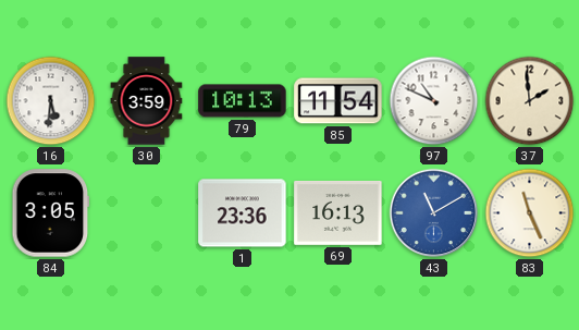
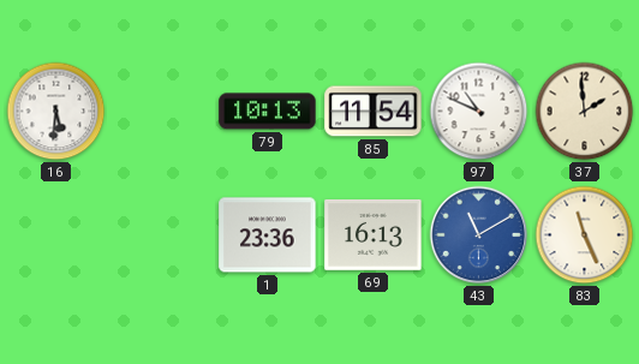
30: 3:59 -> none (147, 101)
84: 3:05 -> none (51, 213)
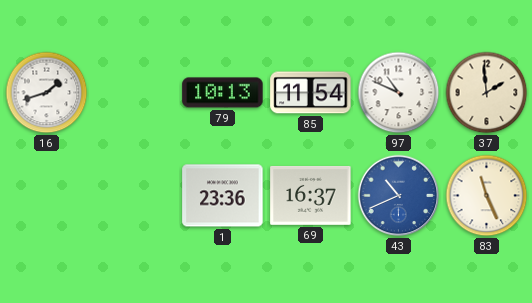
16: 5:31 -> 1:42 (47, 93)
69: 16:13 -> 16:37 (311, 195)
43: 11:10 -> 10:41 (399, 196)
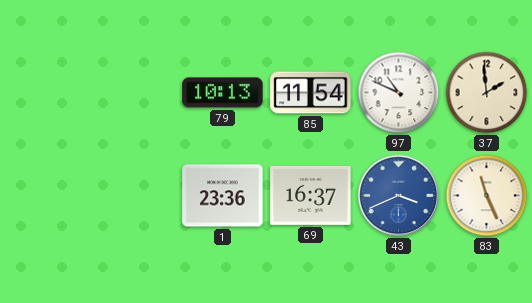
16: 1:42 -> none (47, 93)
43: 10:41 -> 3:41 (399, 196)
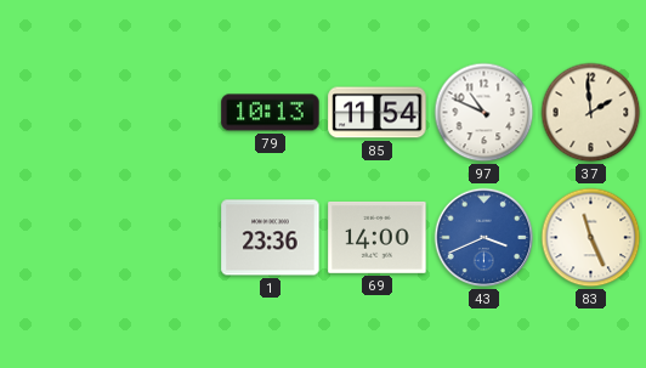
69: 16:37 -> 14:00 (378, 237)
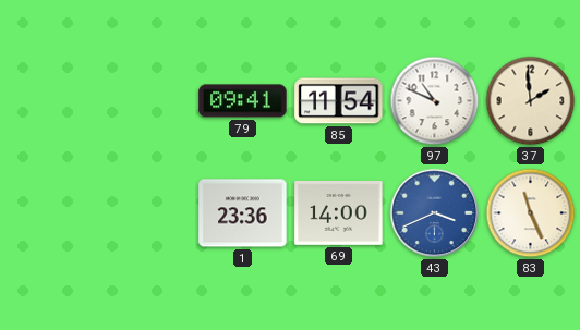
79: 10:13 -> 09:41 (243, 101)
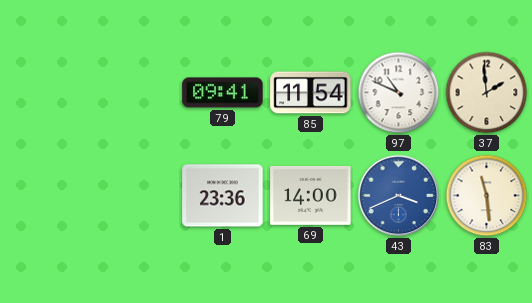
83: 11:26 -> 11:29 (487, 196)
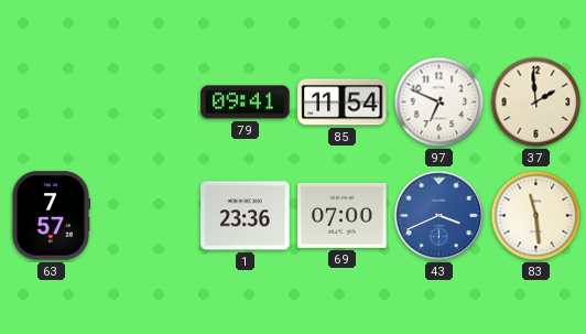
97: 10:49 -> 6:49 (439, 103)
63: none -> 7:57 (51, 216)
69: 14:00 -> 07:00 (343, 215)
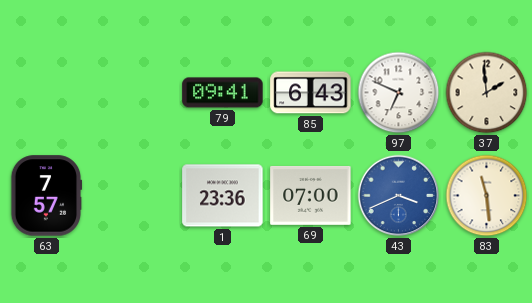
85: 11:54 -> 6:43 (311, 93)
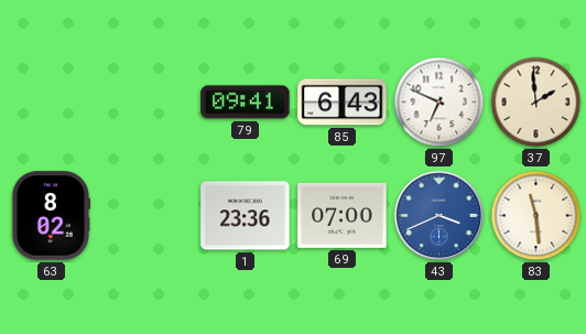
63: 7:57 -> 8:02 (51, 216)
